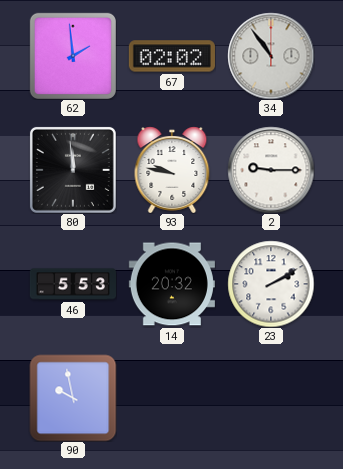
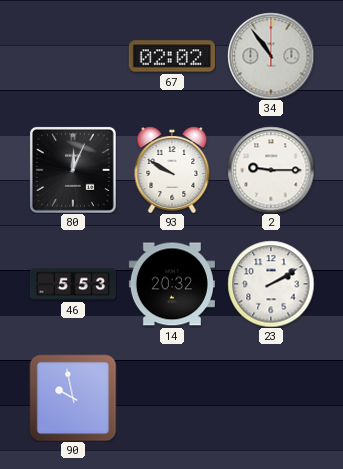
62: 1:59 -> none (73, 56)
80: 11:59 -> 12:04 (73, 170)
93: 9:47 -> 9:50 (172, 170)
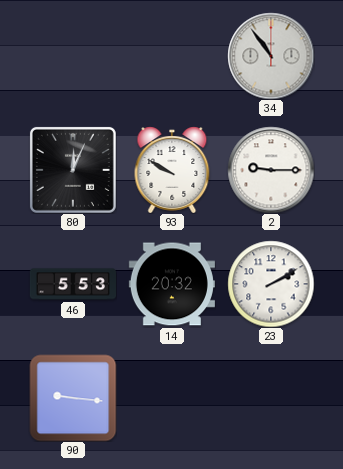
67: 02:02 -> none (172, 56)
90: 9:58 -> 9:16 (73, 398)
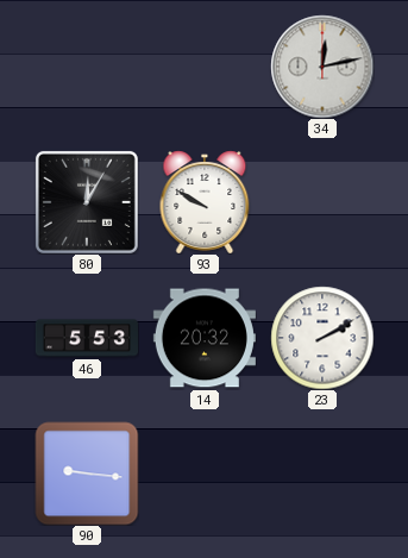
34: 10:54 -> 12:13 (322, 67)
80: 12:04 -> 12:05 (87, 202)
2: 9:15 -> none (271, 170)
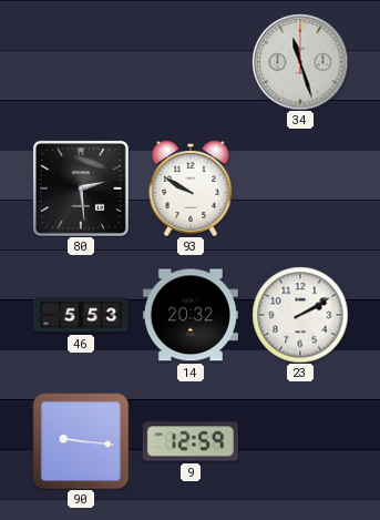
34: 12:13 -> 11:27 (300, 62)
80: 12:05 -> 2:29 (81, 188)
9: none -> 12:59 (191, 441)
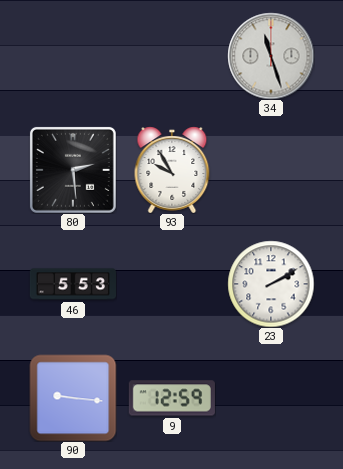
93: 9:50 -> 9:55 (172, 170)
14: 20:32 -> none (191, 315)
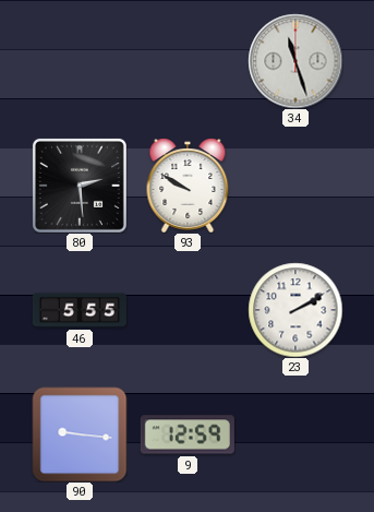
93: 9:55 -> 9:50 (188, 186)
46: 5:53 -> 5:55 (80, 310)
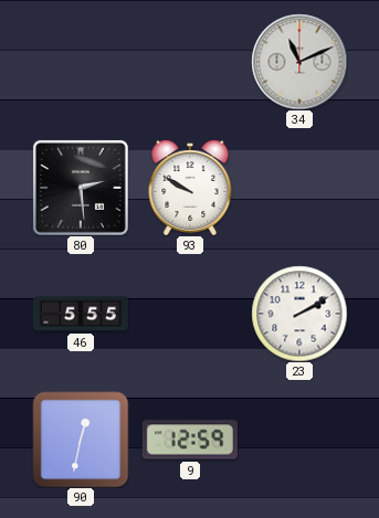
34: 11:27 -> 11:11 (299, 62)
90: 9:16 -> 12:32 (81, 440)
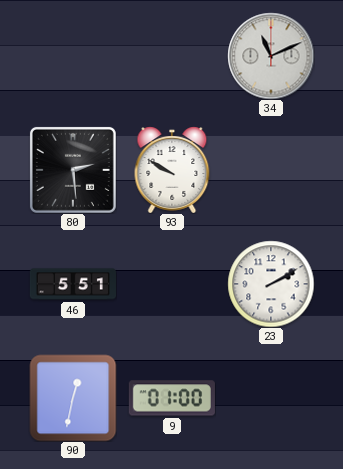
46: 5:55 -> 5:51 (73, 284)
9: 12:59 -> 01:00 (172, 398)
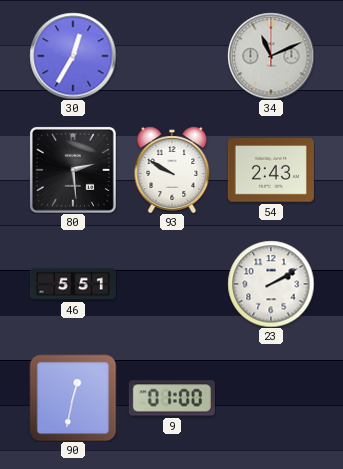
30: none -> 12:35 (73, 56)
54: none -> 2:43 (271, 170)
